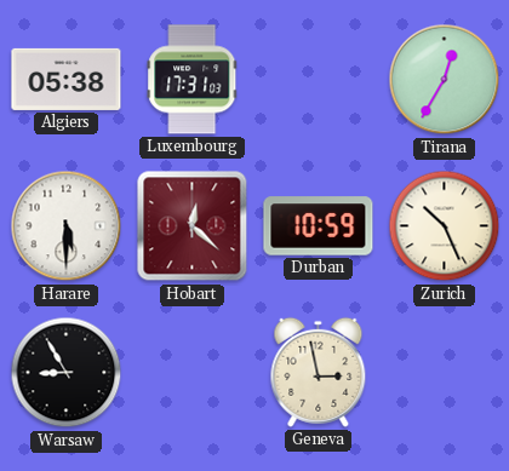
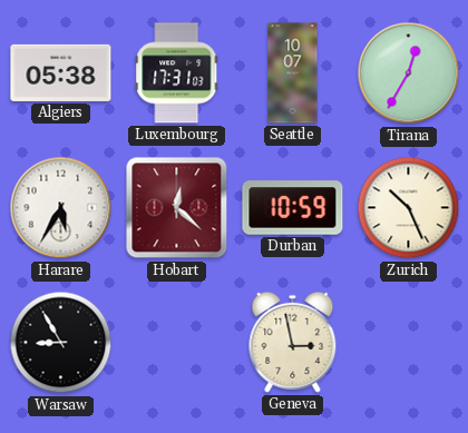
Seattle: none -> 10:07 (293, 73)
Harare: 5:30 -> 5:35 (61, 208)
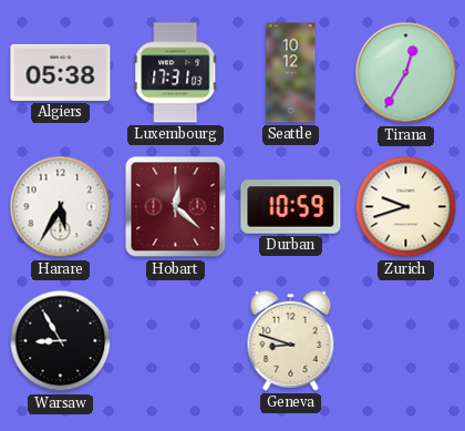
Seattle: 10:07 -> 10:12 (291, 73)
Zurich: 10:26 -> 9:42 (406, 207)
Geneva: 2:58 -> 8:48 (291, 340)
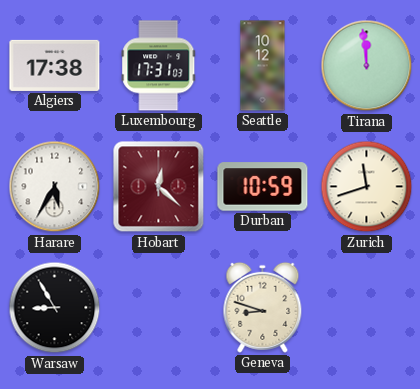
Algiers: 05:38 -> 17:38 (55, 65)
Tirana: 12:35 -> 11:59 (367, 66)
Zurich: 9:42 -> 11:42 (367, 187)
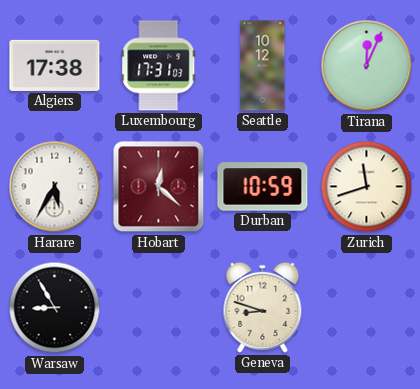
Tirana: 11:59 -> 12:04 (367, 66)
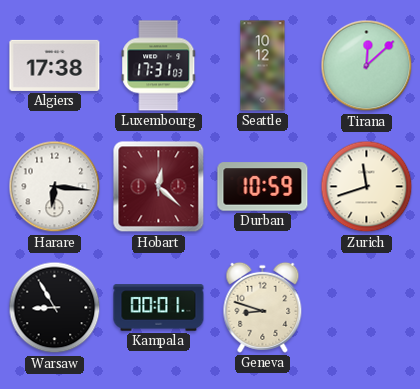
Tirana: 12:04 -> 12:08 (367, 66)
Harare: 5:35 -> 6:16 (55, 187)
Kampala: none -> 00:01 (159, 308)
